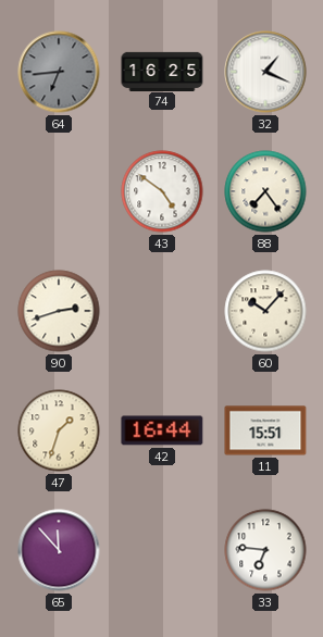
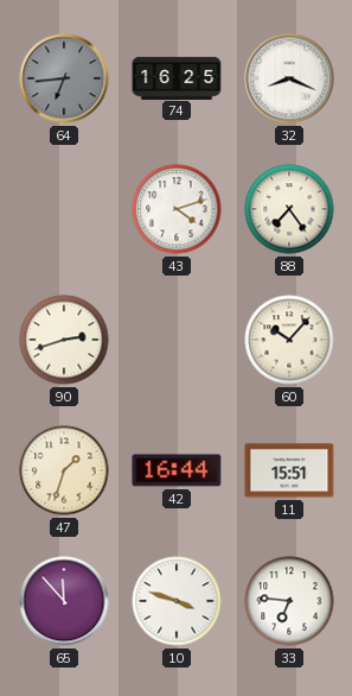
32: 1:19 -> 8:19 (289, 78)
43: 4:51 -> 4:12 (177, 209)
10: none -> 3:48 (177, 601)
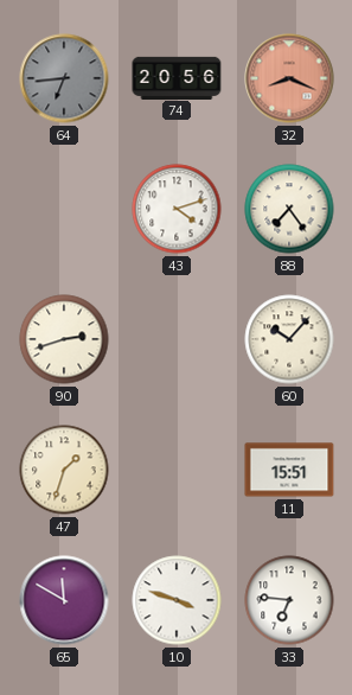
74: 16:25 -> 20:56 (177, 77)
32 dial: white -> salmon (289, 78)
42: 16:44 -> none (177, 470)
65: 11:53 -> 11:50 (64, 600)
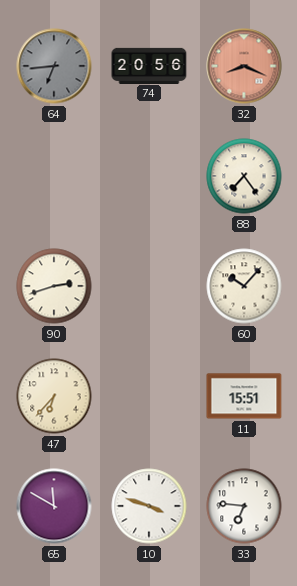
43: 4:12 -> none (177, 209)
47: 1:33 -> 6:37 (54, 396)
